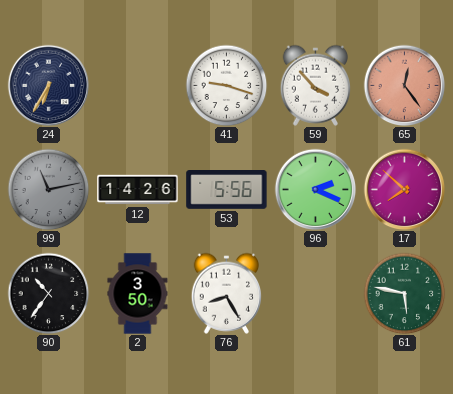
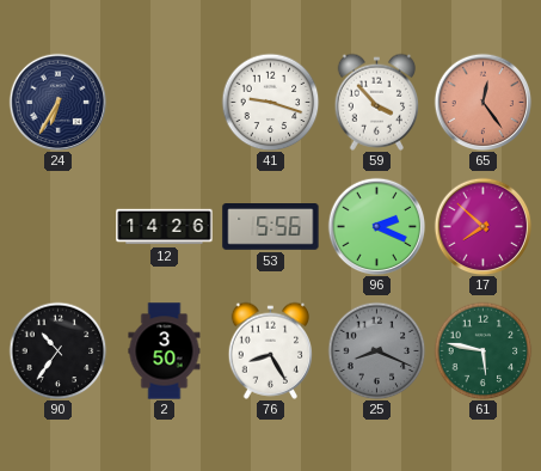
99: 11:13 -> none (48, 189)
25: none -> 8:19 (376, 350)
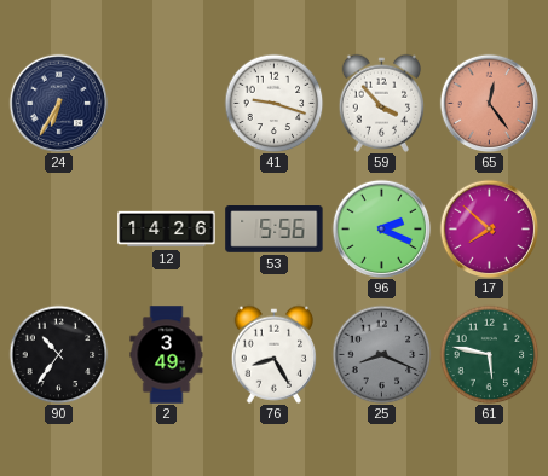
2: 3:50 -> 3:49 (167, 355)
